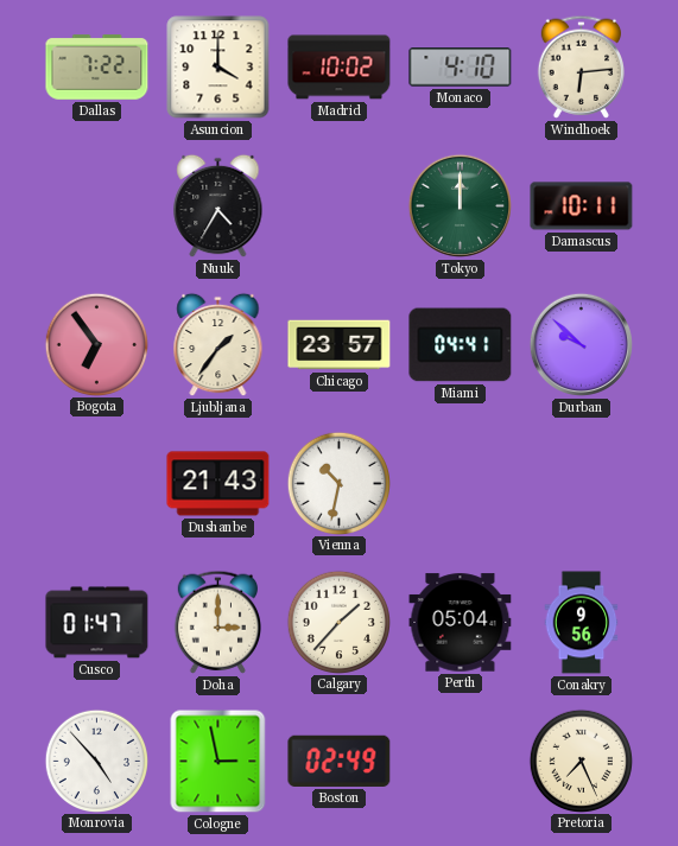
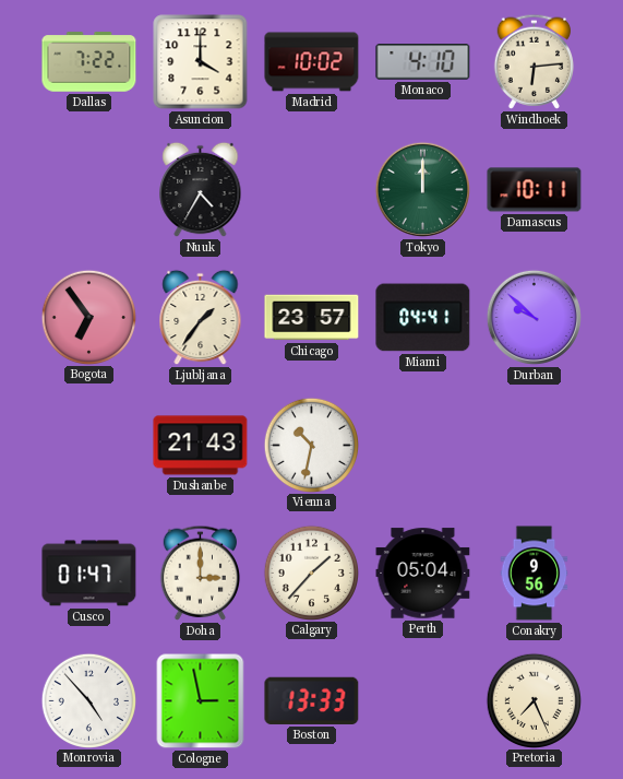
Boston: 02:49 -> 13:33 (312, 700)
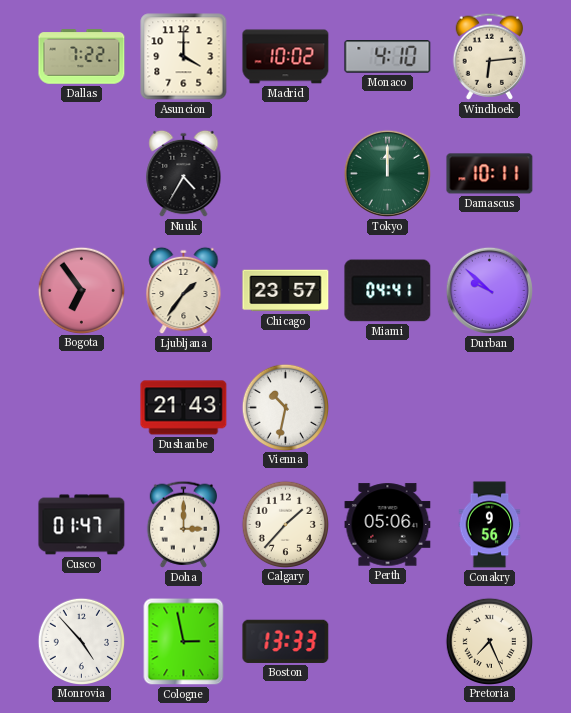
Perth: 05:04 -> 05:06 (388, 525)
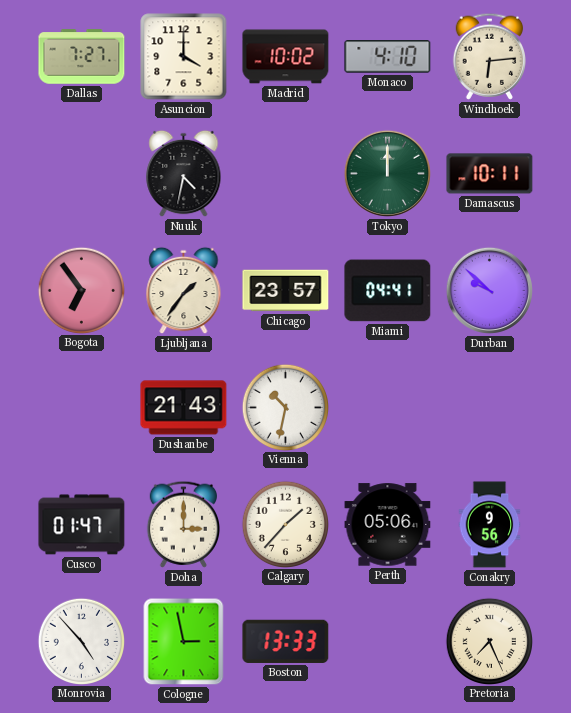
Dallas: 7:22 -> 7:27 (82, 57)
Nuuk: 4:35 -> 4:32 (184, 174)
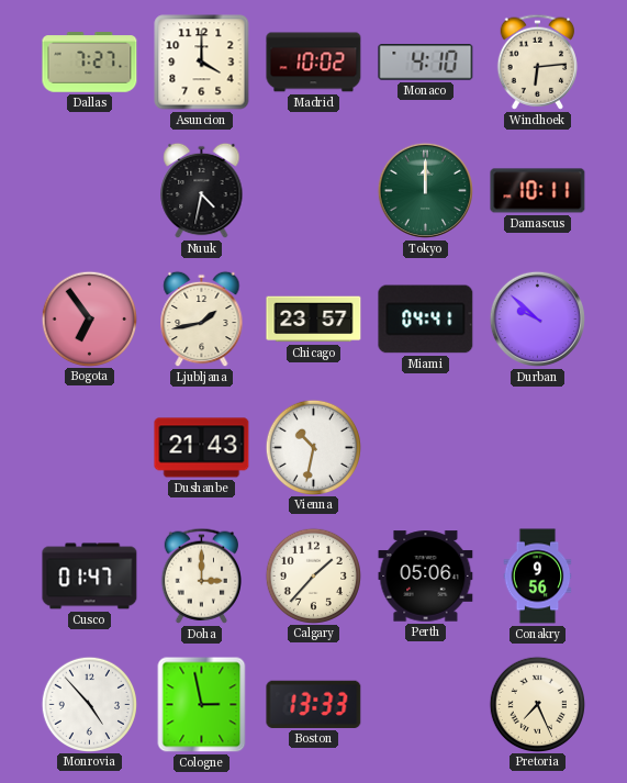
Ljubljana: 1:36 -> 1:43 (202, 320)
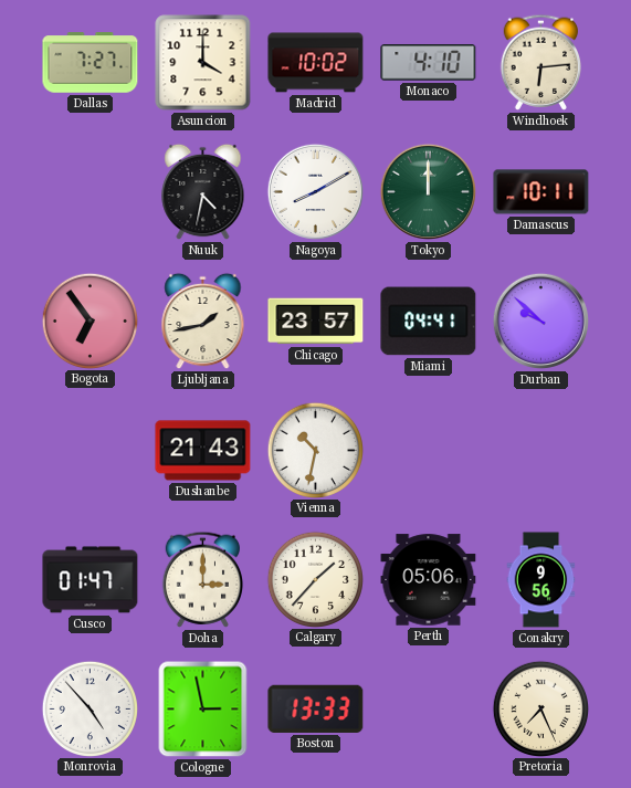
Nagoya: none -> 8:10 (315, 191)
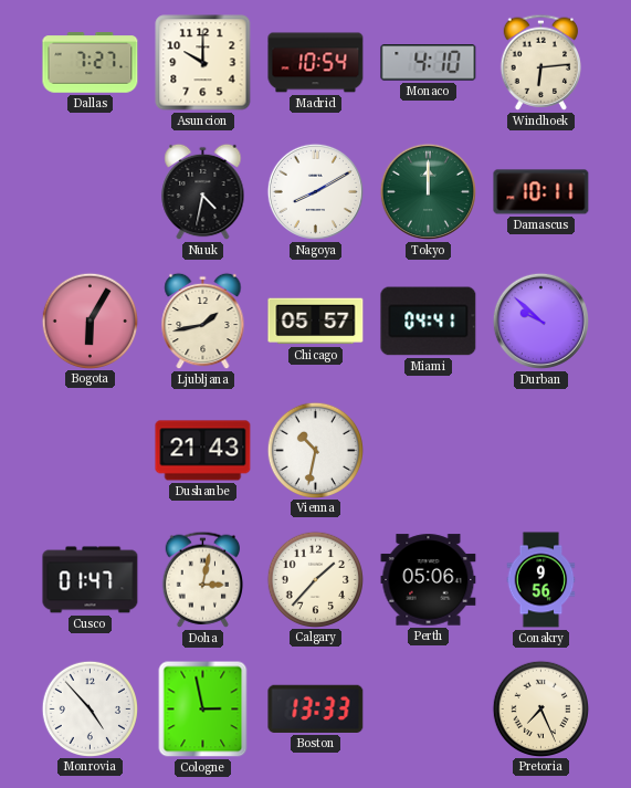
Asuncion: 4:00 -> 10:00 (203, 63)
Madrid: 10:02 -> 10:54 (316, 63)
Bogota: 6:54 -> 6:05 (90, 321)
Chicago: 23:57 -> 05:57 (316, 322)
Doha: 3:00 -> 3:02 (203, 579)
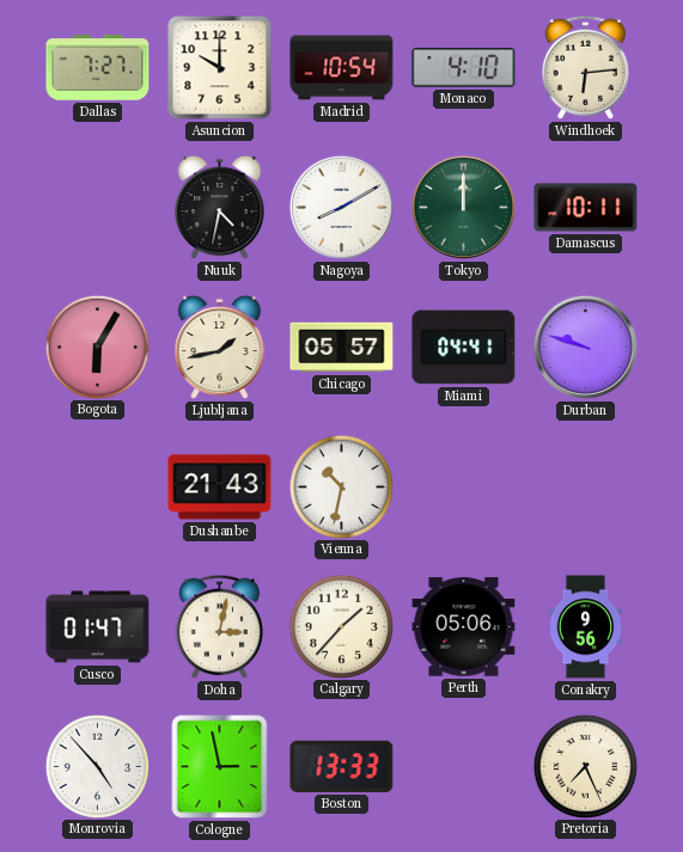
Durban: 9:52 -> 9:48 (585, 347)
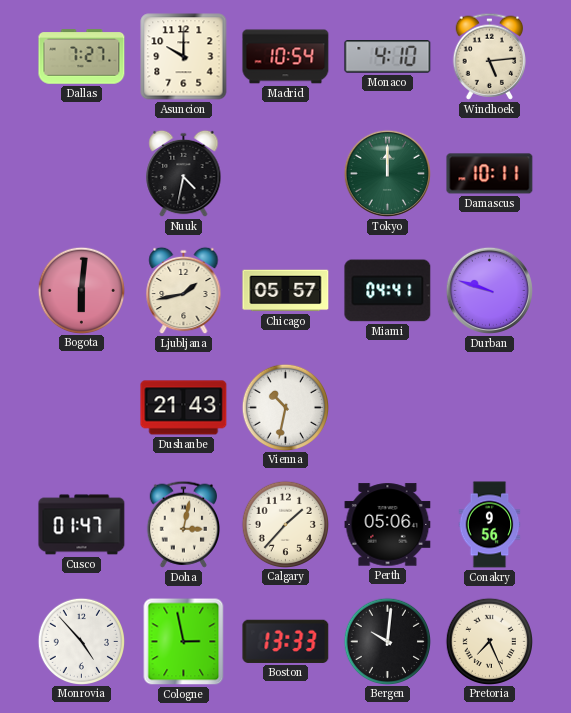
Windhoek: 6:14 -> 5:14 (490, 56)
Nagoya: 8:10 -> none (341, 207)
Bogota: 6:05 -> 6:01 (81, 290)
Bergen: none -> 10:01 (387, 641)
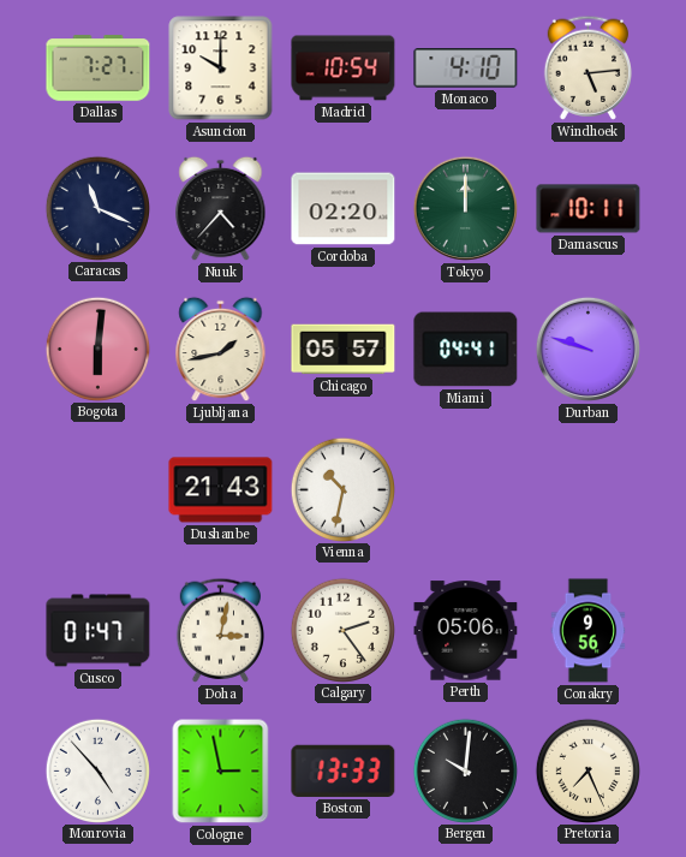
Caracas: none -> 11:19 (97, 208)
Nuuk: 4:32 -> 4:37 (221, 209)
Cordoba: none -> 02:20 (344, 209)
Calgary: 1:37 -> 2:24 (342, 630)
